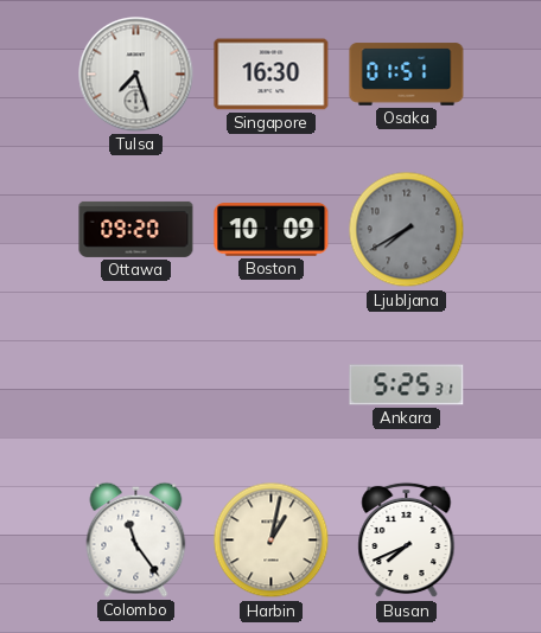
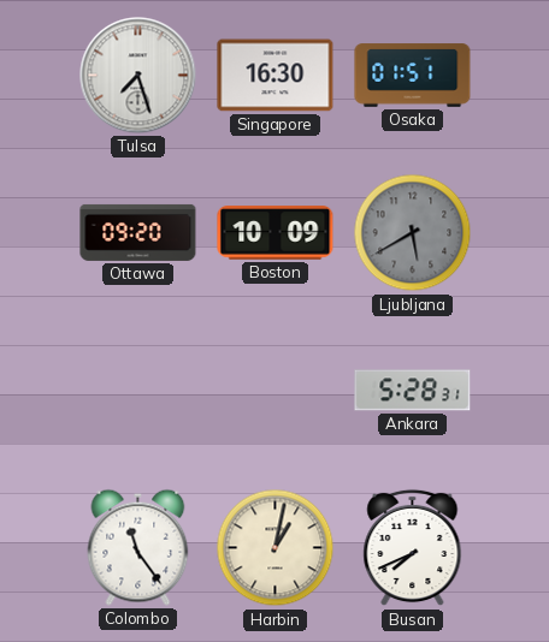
Ljubljana: 7:40 -> 5:40 (413, 233)
Ankara: 5:25 -> 5:28 (413, 391)
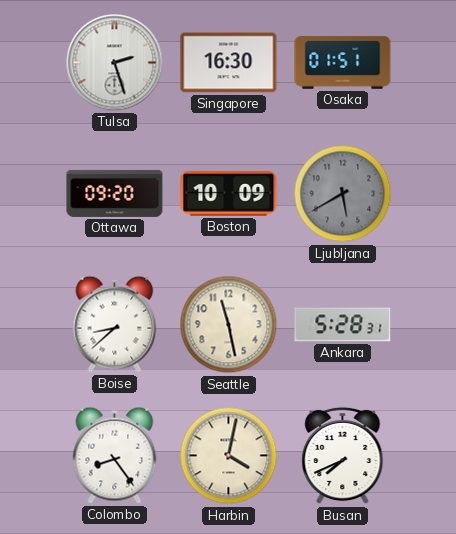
Tulsa: 7:27 -> 2:27 (115, 63)
Boise: none -> 8:38 (115, 324)
Seattle: none -> 11:28 (229, 325)
Colombo: 11:24 -> 8:24 (115, 455)
Harbin: 1:02 -> 4:02 (229, 456)
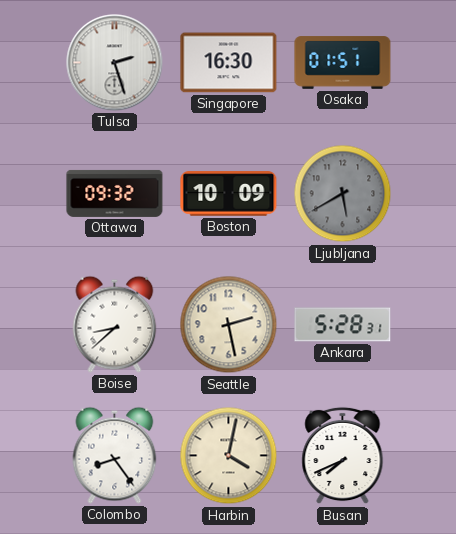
Ottawa: 09:20 -> 09:32 (115, 193)
Seattle: 11:28 -> 2:28 (229, 325)
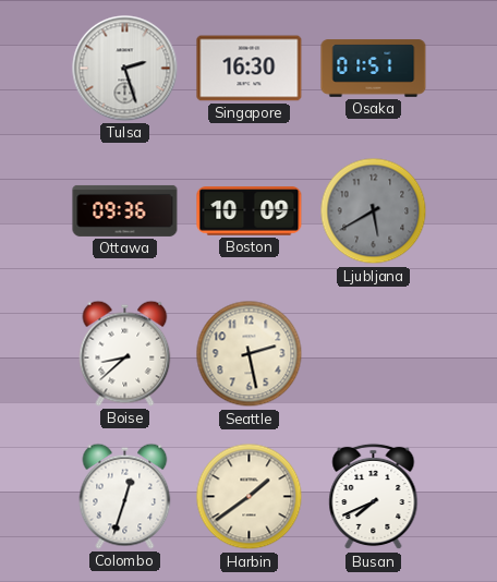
Ottawa: 09:32 -> 09:36 (125, 210)
Ankara: 5:28 -> none (343, 325)
Colombo: 8:24 -> 12:33 (125, 496)
Harbin: 4:02 -> 1:39 (250, 497)
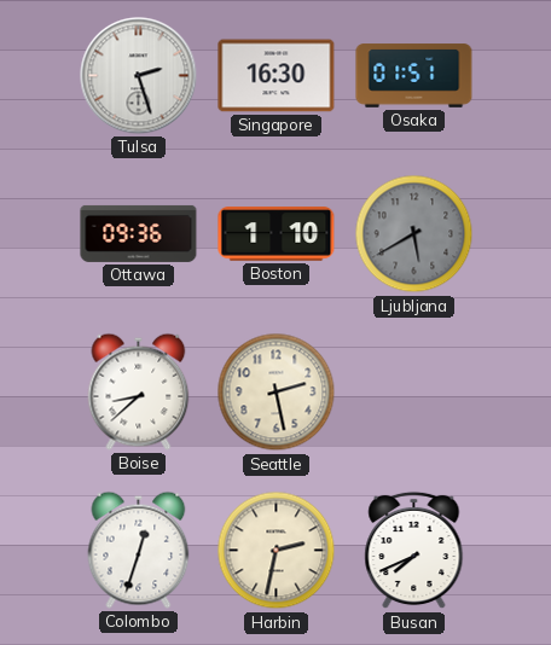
Boston: 10:09 -> 1:10 (277, 234)
Harbin: 1:39 -> 2:32 (277, 551)
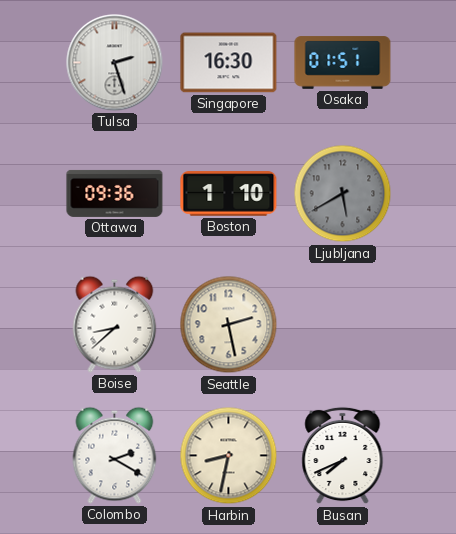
Colombo: 12:33 -> 2:20 (115, 455)
Harbin: 2:32 -> 8:32 (229, 456)
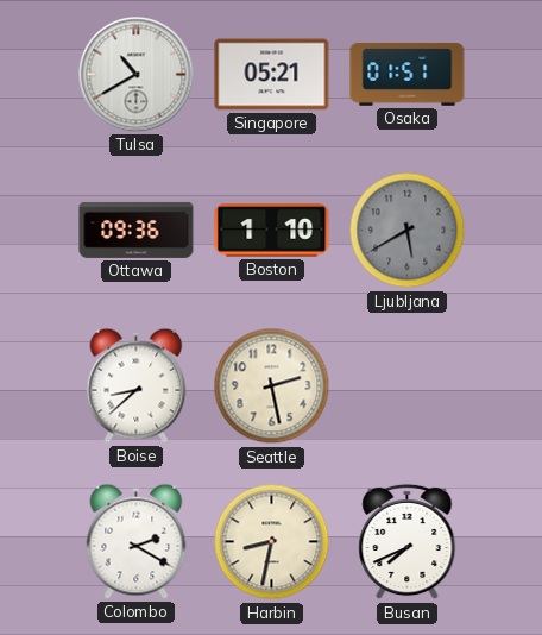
Tulsa: 2:27 -> 10:40 (137, 75)
Singapore: 16:30 -> 05:21 (272, 75)
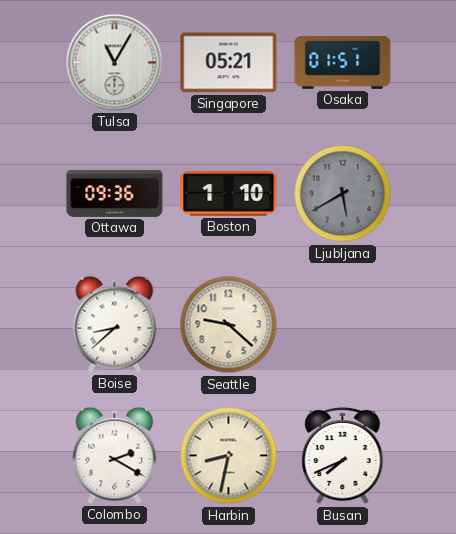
Tulsa: 10:40 -> 11:05 (115, 63)
Seattle: 2:28 -> 9:22 (229, 325)
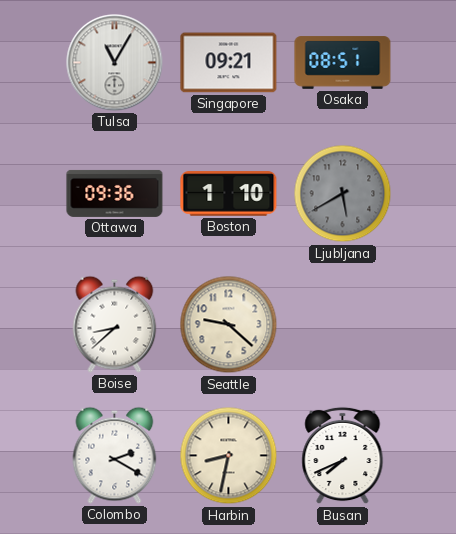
Singapore: 05:21 -> 09:21 (229, 63)
Osaka: 01:51 -> 08:51 (343, 63)
